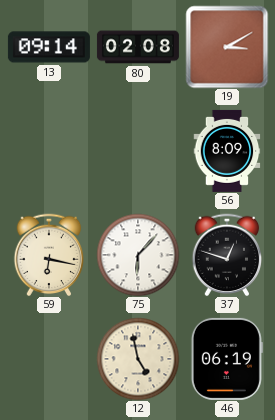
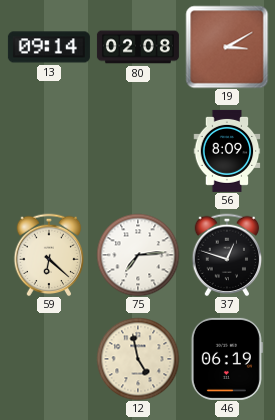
59: 6:17 -> 6:22 (49, 255)
75: 6:07 -> 7:14 (138, 255)
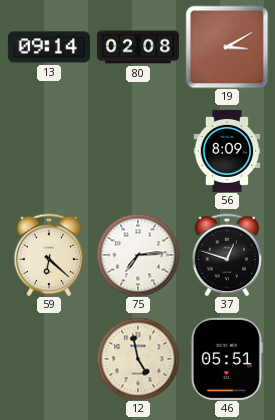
46: 06:19 -> 05:51 (227, 359)
